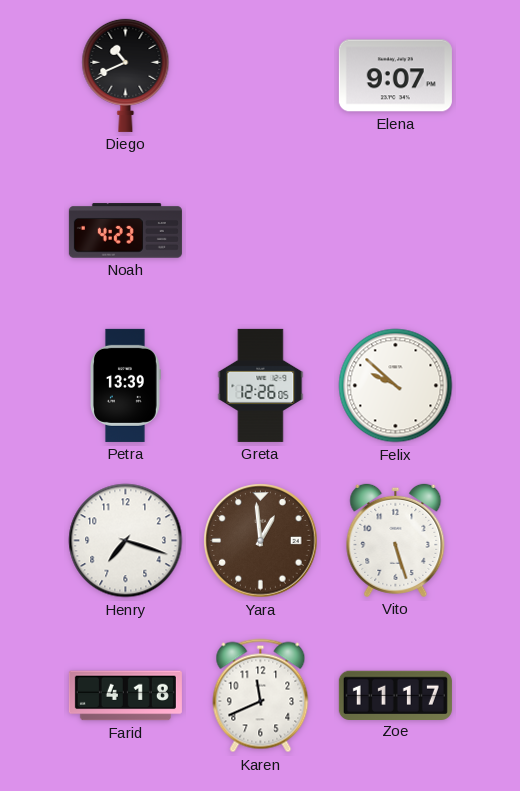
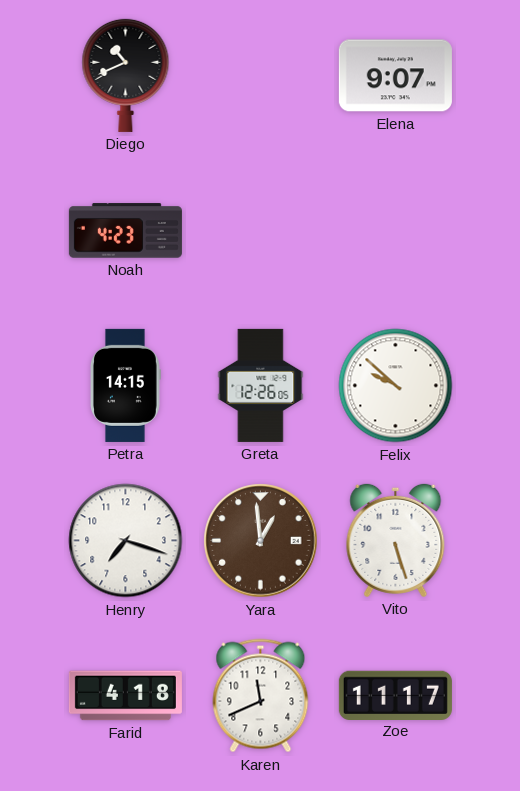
Petra: 13:39 -> 14:15 (126, 385)
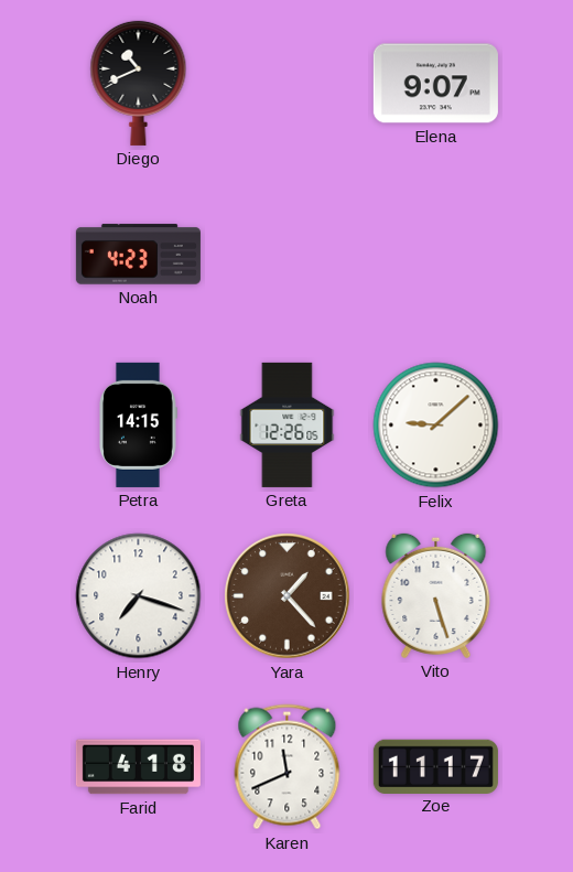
Felix: 9:52 -> 9:08 (436, 426)
Yara: 12:59 -> 1:23 (288, 596)
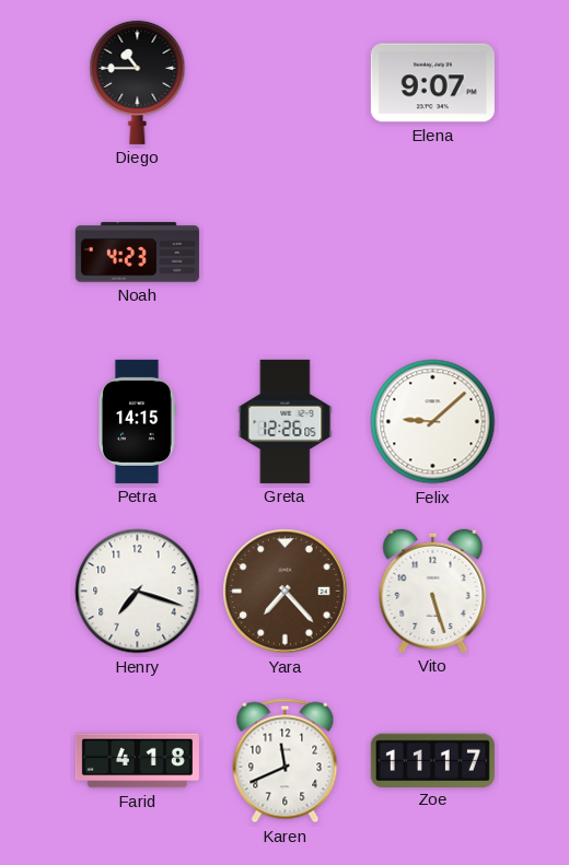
Diego: 10:41 -> 10:45 (138, 82)
Yara: 1:23 -> 7:23 (286, 592)
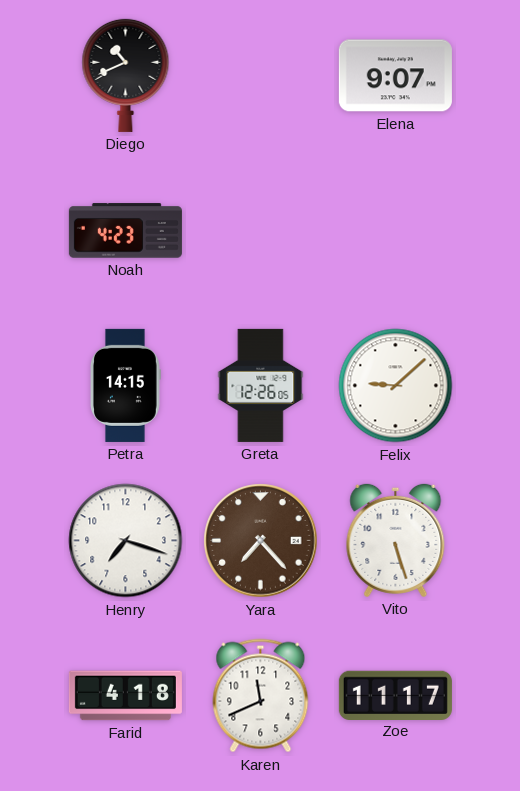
Diego: 10:45 -> 10:41 (126, 75)
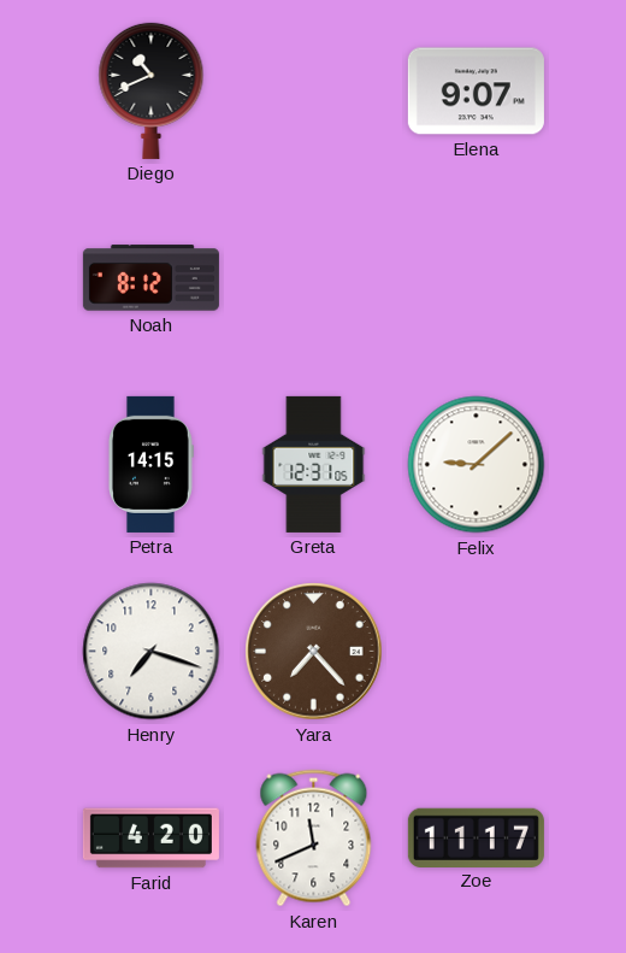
Noah: 4:23 -> 8:12 (150, 278)
Greta: 12:26 -> 12:31 (314, 464)
Vito: 5:27 -> none (396, 540)
Farid: 4:18 -> 4:20 (150, 839)
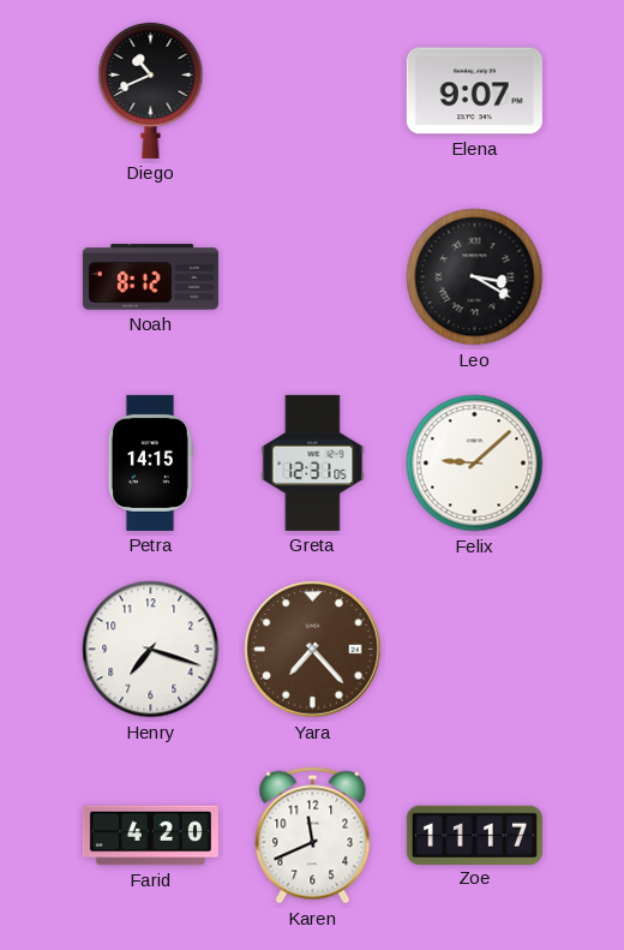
Leo: none -> 3:20 (475, 277)
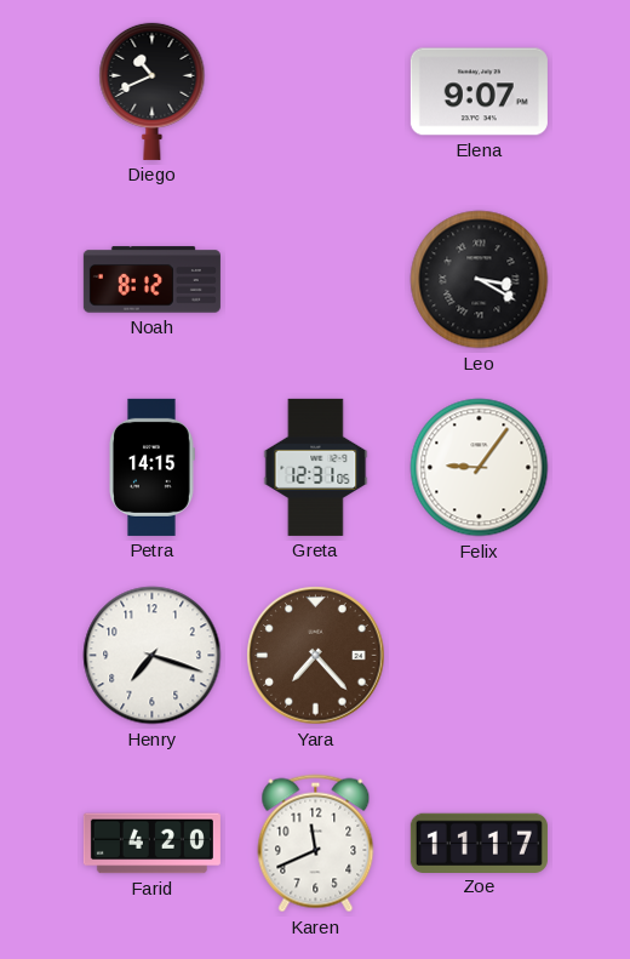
Felix: 9:08 -> 9:06 (480, 468)
